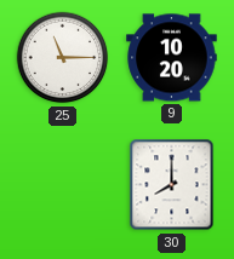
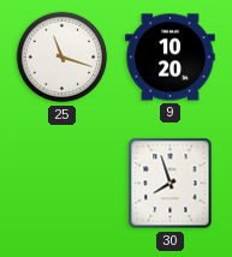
25: 11:15 -> 11:18 (63, 58)
30: 8:00 -> 7:57 (171, 184)
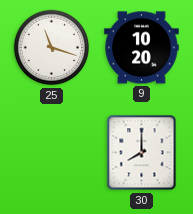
30: 7:57 -> 8:00 (142, 153)
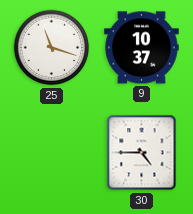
9: 10:20 -> 10:37 (142, 48)
30: 8:00 -> 4:45 (142, 153)
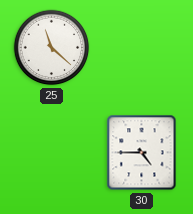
25: 11:18 -> 11:22 (52, 48)
9: 10:37 -> none (142, 48)
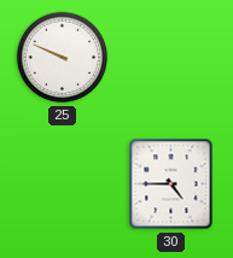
25: 11:22 -> 9:49 (63, 58)
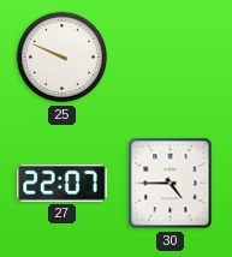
27: none -> 22:07 (63, 183)
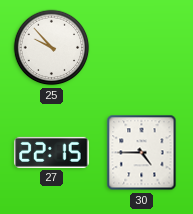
25: 9:49 -> 9:53 (52, 48)
27: 22:07 -> 22:15 (52, 152)
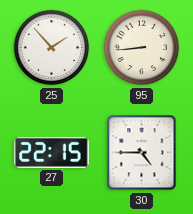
25: 9:53 -> 1:53 (52, 48)
95: none -> 8:44 (142, 48)
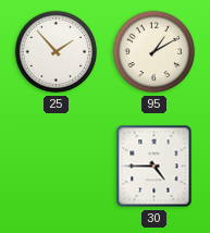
95: 8:44 -> 1:10 (155, 52)
27: 22:15 -> none (52, 152)
